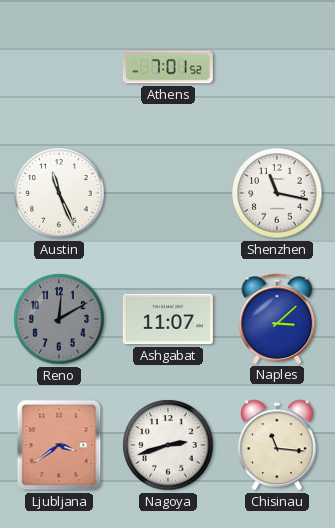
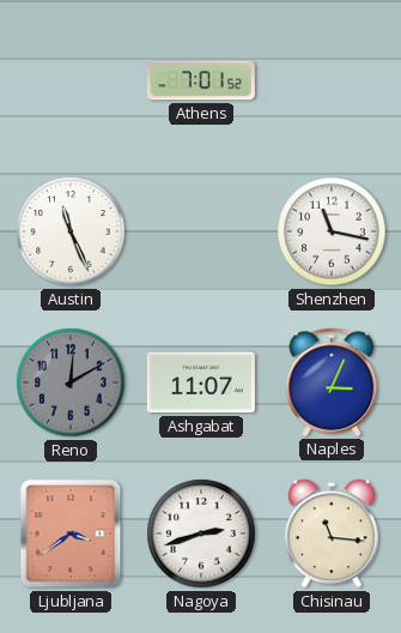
Naples: 3:08 -> 3:04 (332, 382)
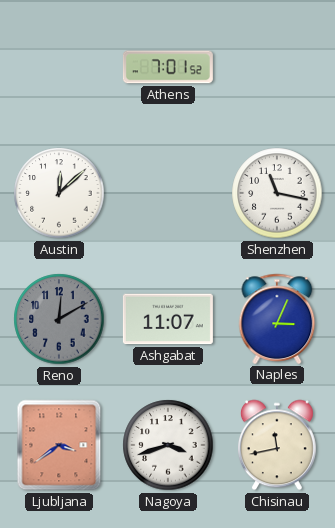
Austin: 11:26 -> 12:08 (59, 193)
Nagoya: 2:42 -> 3:42 (168, 445)
Chisinau: 11:16 -> 11:43 (277, 445)
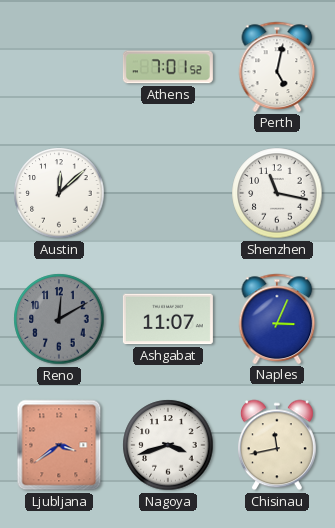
Perth: none -> 5:02 (277, 67)
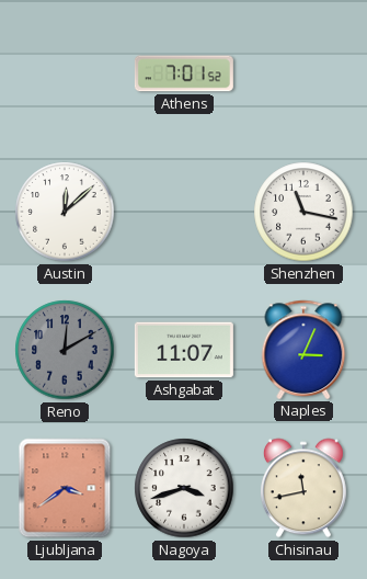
Perth: 5:02 -> none (277, 67)
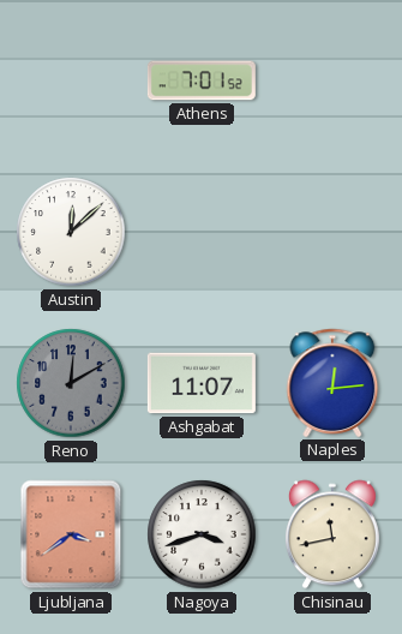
Shenzhen: 11:17 -> none (303, 212)
Naples: 3:04 -> 12:14 (332, 383)
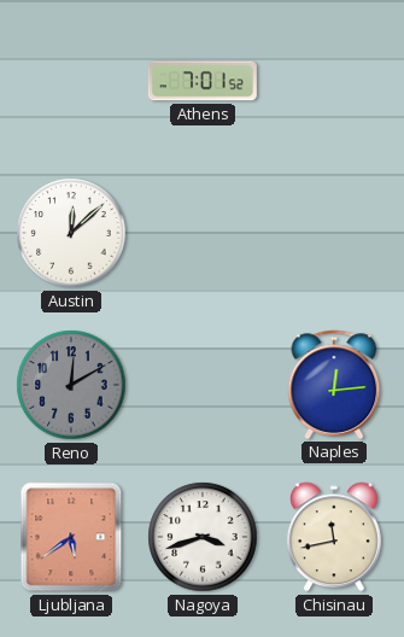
Ashgabat: 11:07 -> none (202, 383)
Ljubljana: 3:39 -> 5:39 (71, 537)
